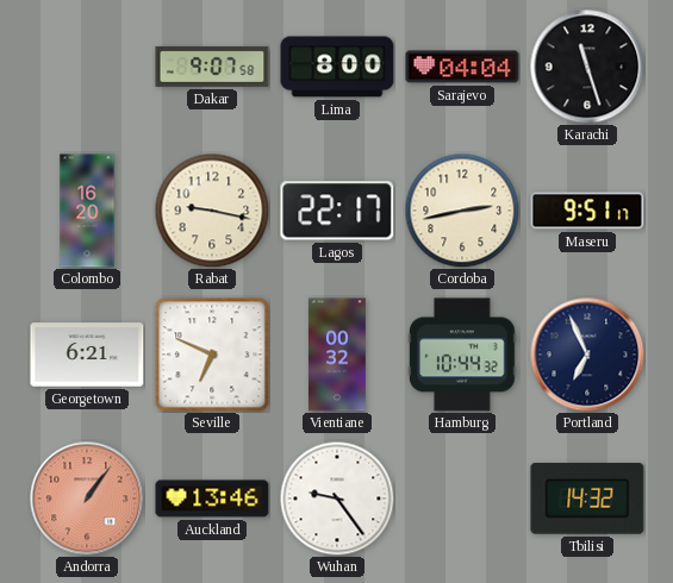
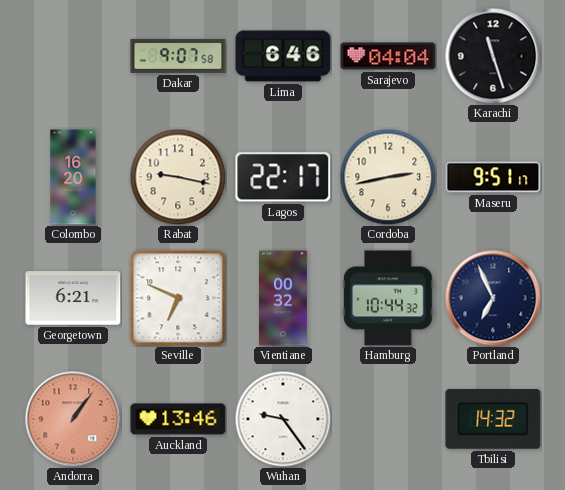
Lima: 8:00 -> 6:46 (283, 56)
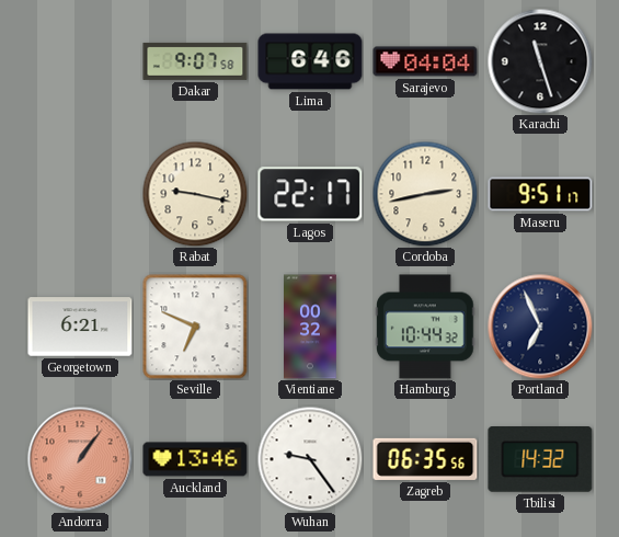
Colombo: 16:20 -> none (73, 177)
Zagreb: none -> 06:35 (425, 459)
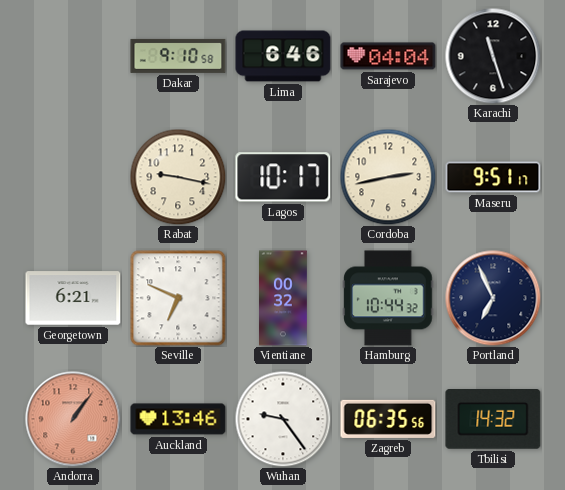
Dakar: 9:07 -> 9:10 (178, 56)
Lagos: 22:17 -> 10:17 (283, 177)
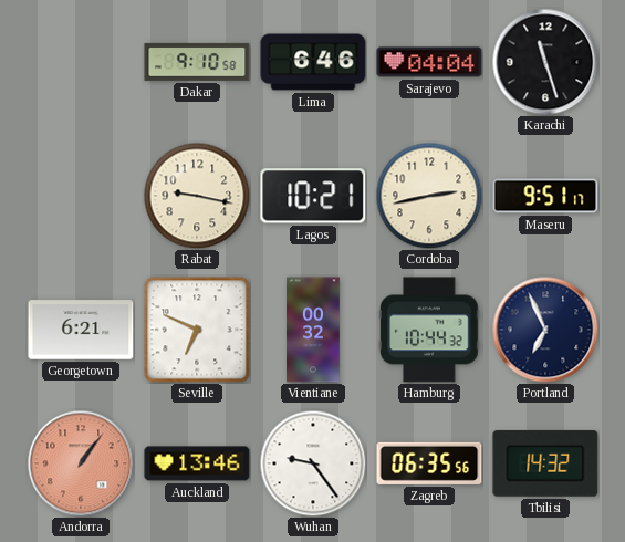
Lagos: 10:17 -> 10:21 (313, 196)
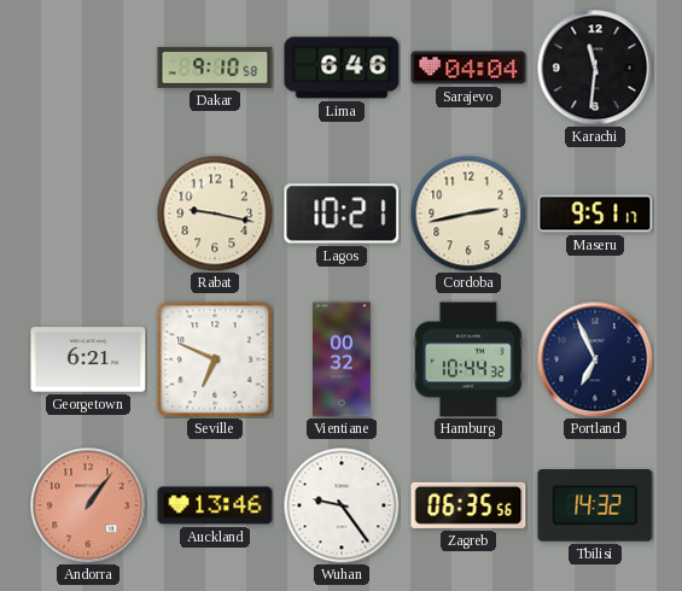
Karachi: 11:27 -> 11:31 (595, 68)
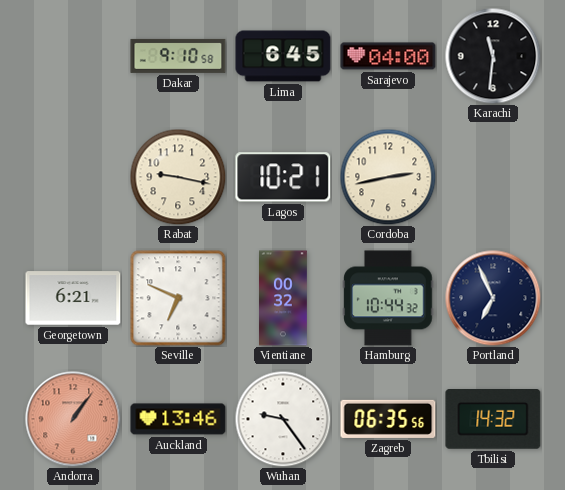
Lima: 6:46 -> 6:45 (283, 56)
Sarajevo: 04:04 -> 04:00 (388, 56)
Maseru: 9:51 -> none (595, 213)
